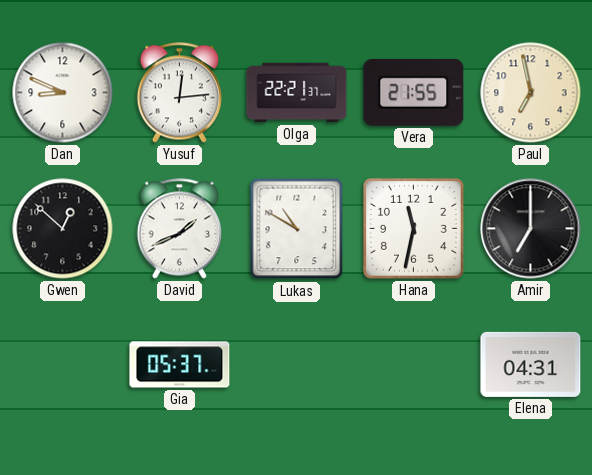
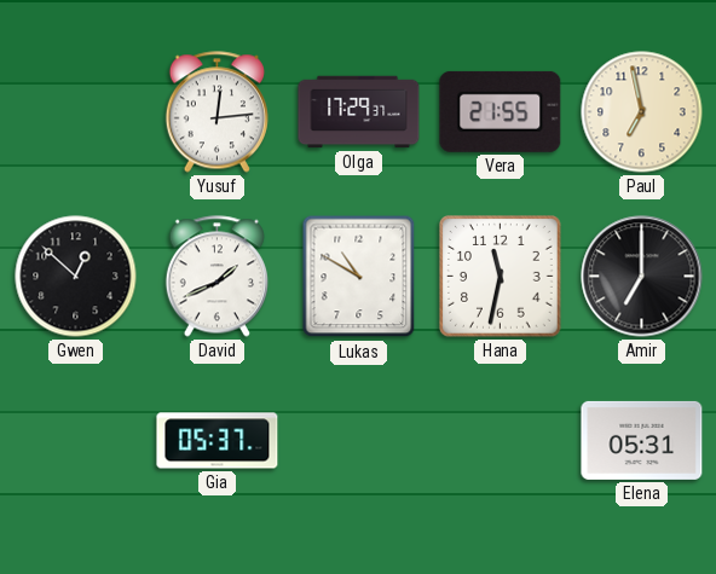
Dan: 8:49 -> none (63, 93)
Olga: 22:21 -> 17:29 (359, 112)
Elena: 04:31 -> 05:31 (642, 440)
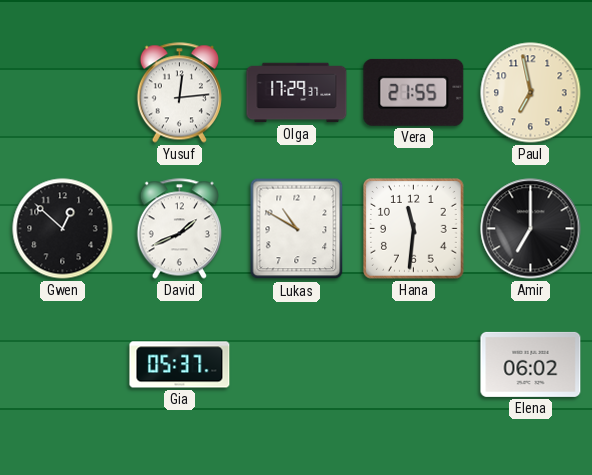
Hana: 11:32 -> 11:31 (414, 229)
Elena: 05:31 -> 06:02 (531, 364)
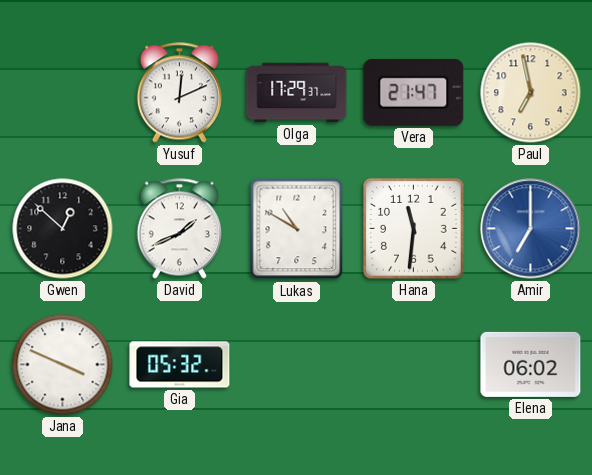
Yusuf: 12:14 -> 12:11 (179, 93)
Vera: 21:55 -> 21:47 (414, 92)
Amir dial: black -> blue (531, 229)
Jana: none -> 3:49 (63, 365)
Gia: 05:37 -> 05:32 (180, 365)
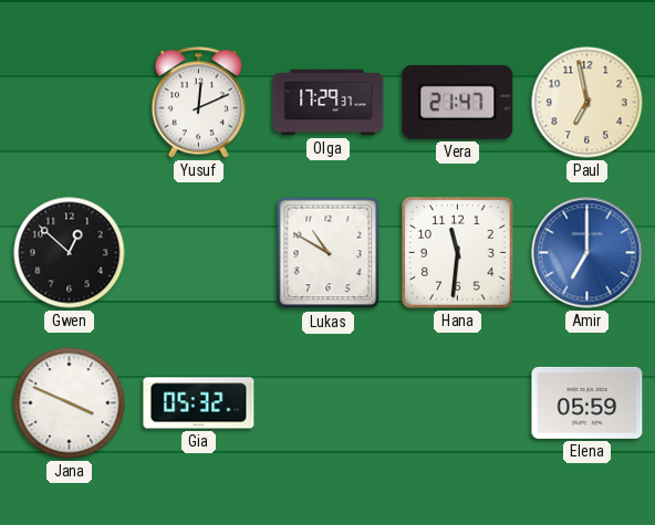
David: 1:41 -> none (179, 229)
Elena: 06:02 -> 05:59 (588, 402)
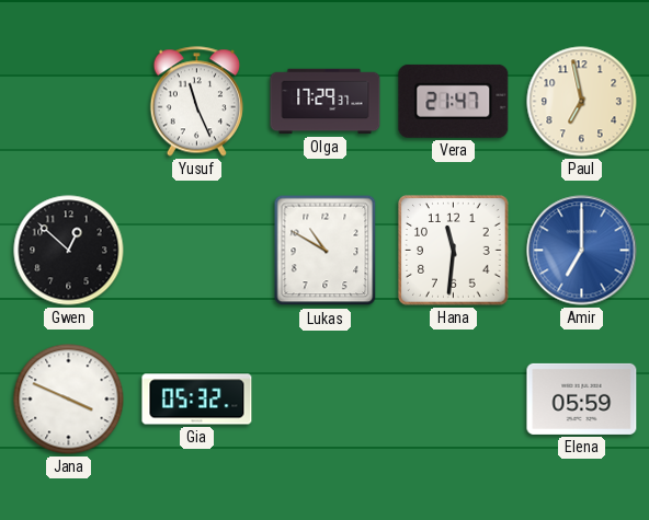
Yusuf: 12:11 -> 11:26 (196, 102)
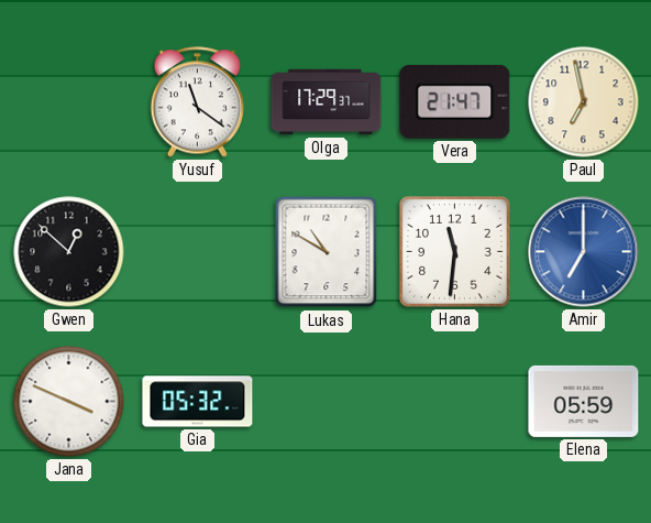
Yusuf: 11:26 -> 11:21 (197, 102)
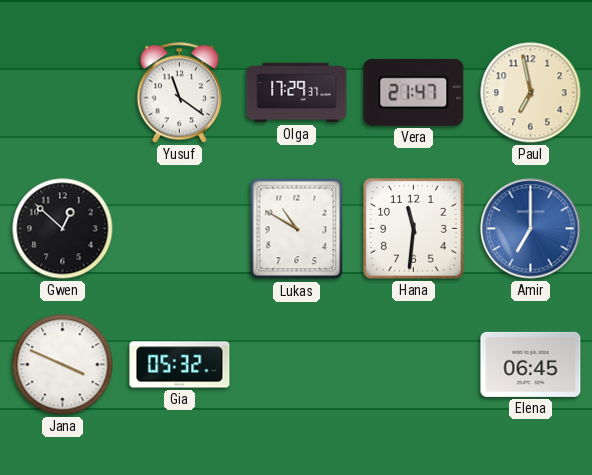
Elena: 05:59 -> 06:45 (531, 364)
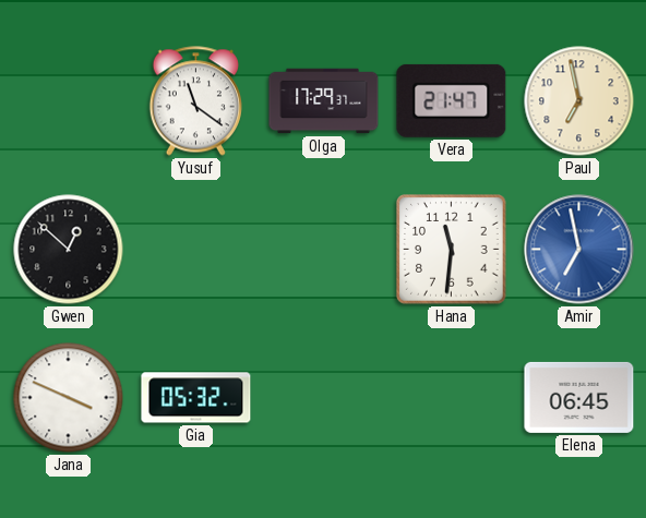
Lukas: 10:50 -> none (297, 229)
Amir: 7:00 -> 6:58 (579, 250)
